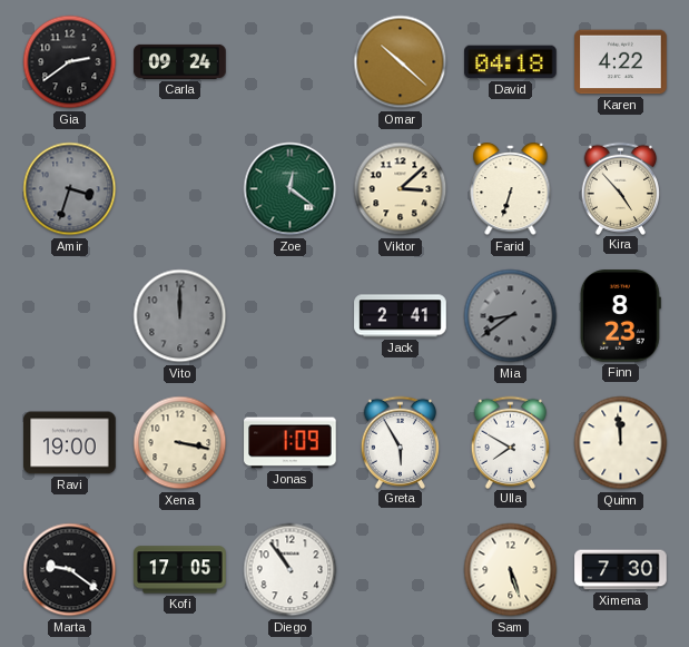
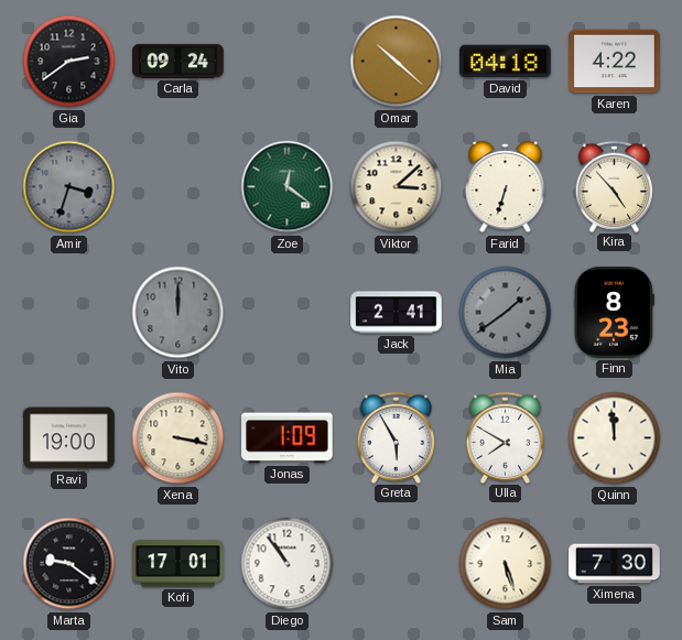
Mia: 8:39 -> 1:39 (506, 313)
Kofi: 17:05 -> 17:01 (178, 564)
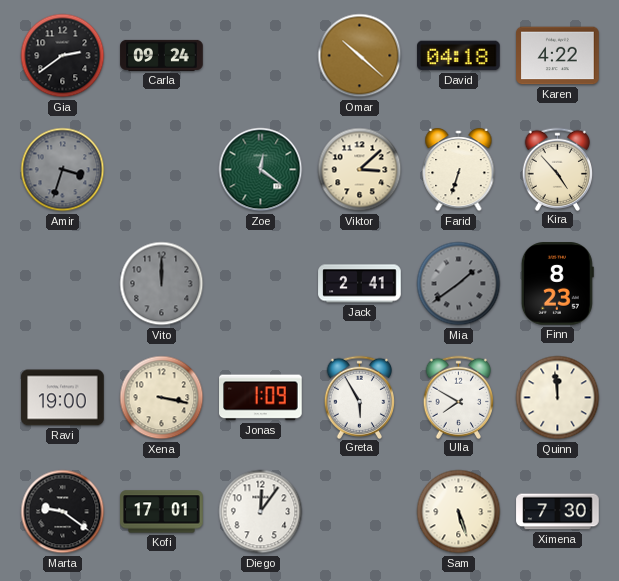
Diego: 10:54 -> 12:06 (261, 512)
